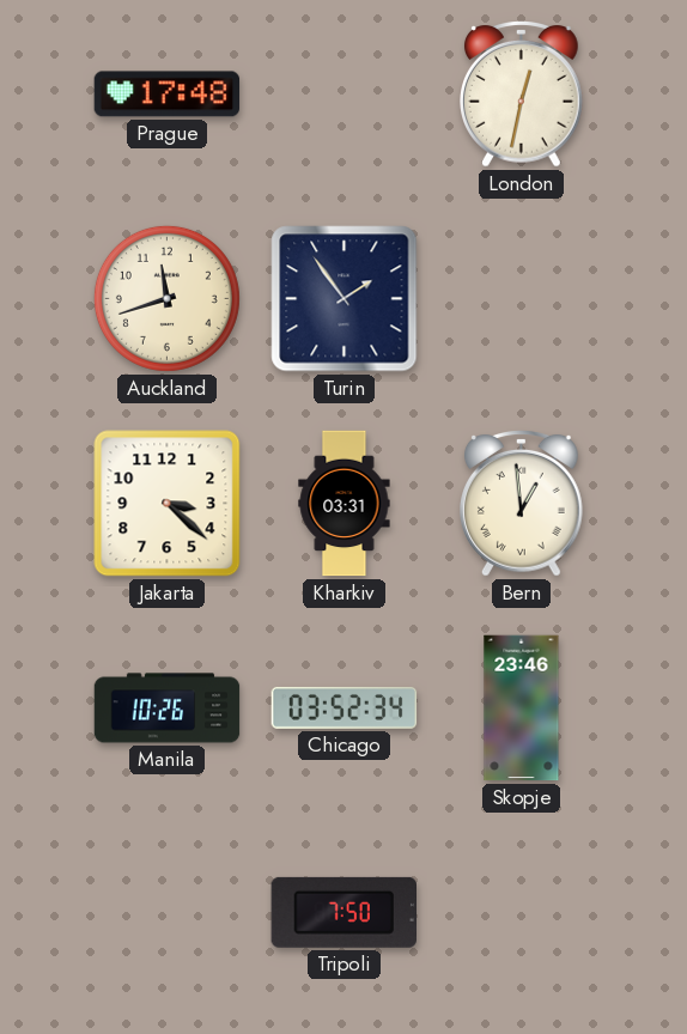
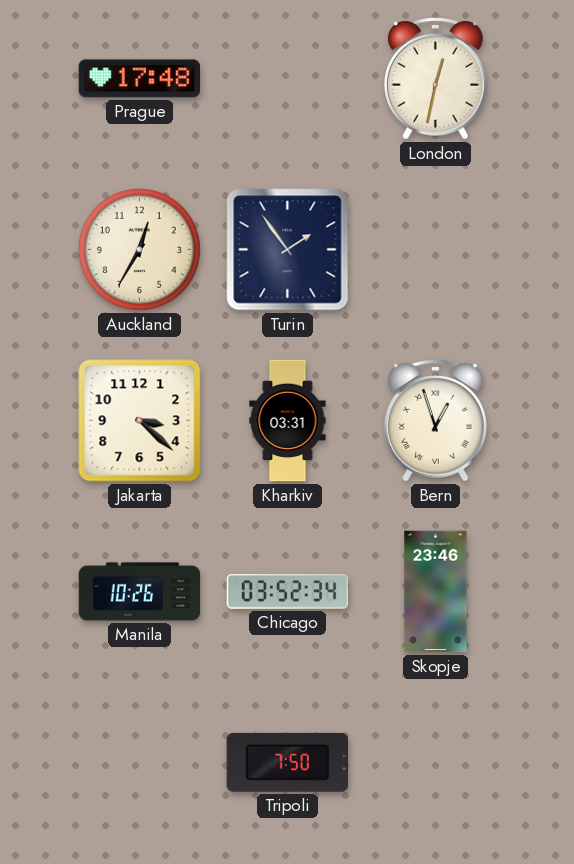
Auckland: 11:42 -> 12:35 (139, 249)
Bern: 12:59 -> 12:57 (436, 421)
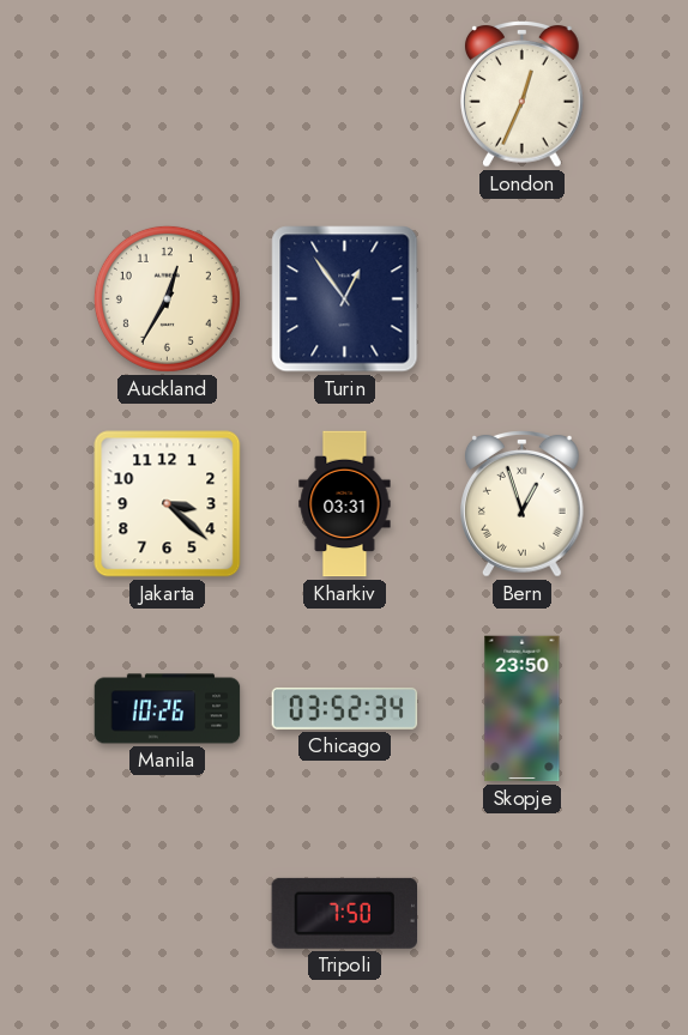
Prague: 17:48 -> none (140, 79)
London: 12:32 -> 12:34 (523, 95)
Turin: 1:54 -> 12:54 (345, 299)
Skopje: 23:46 -> 23:50 (523, 709)
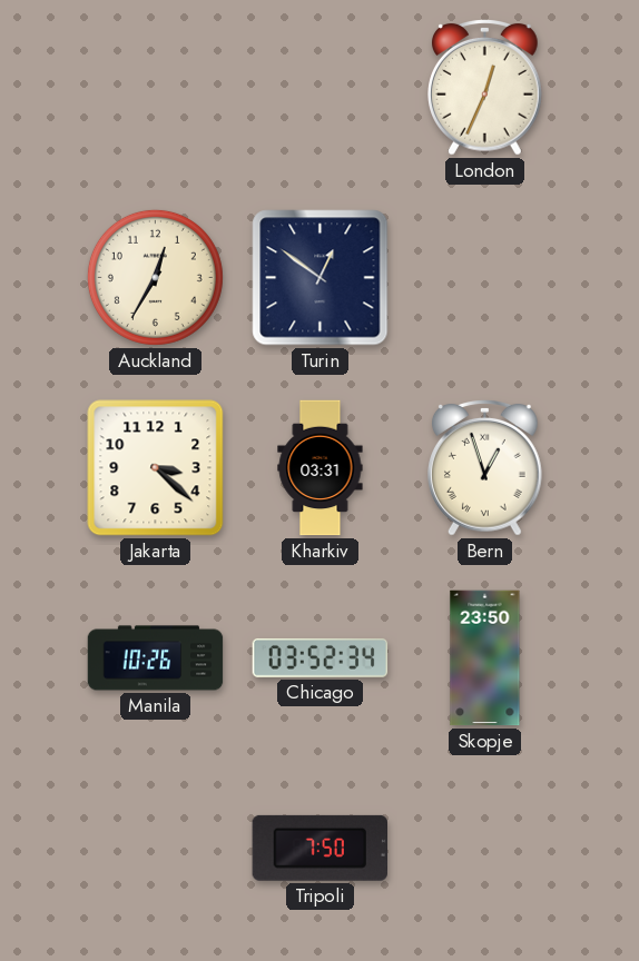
Turin: 12:54 -> 12:51 (321, 278)
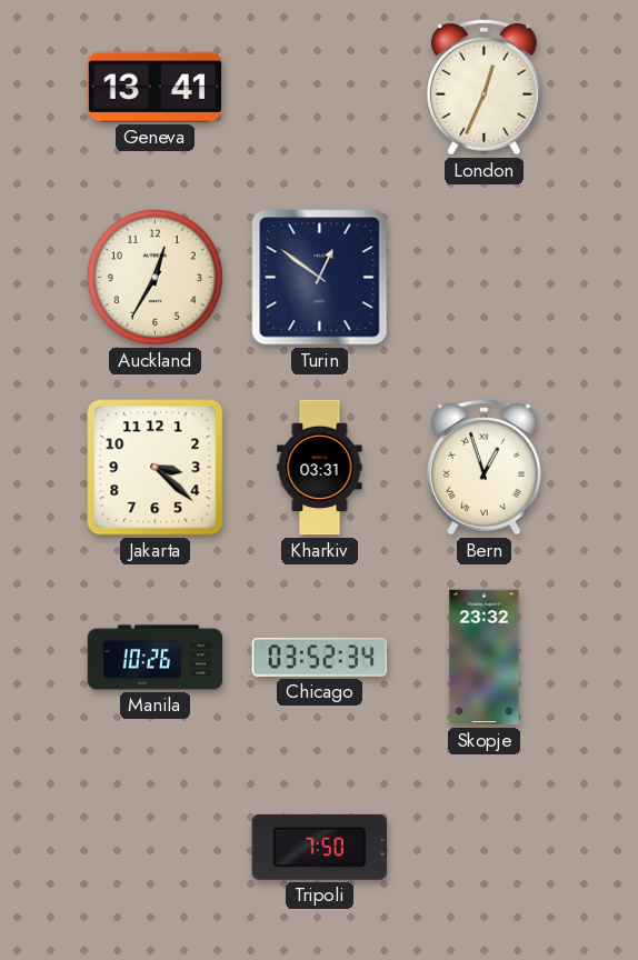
Geneva: none -> 13:41 (156, 87)
Skopje: 23:50 -> 23:32 (485, 658)
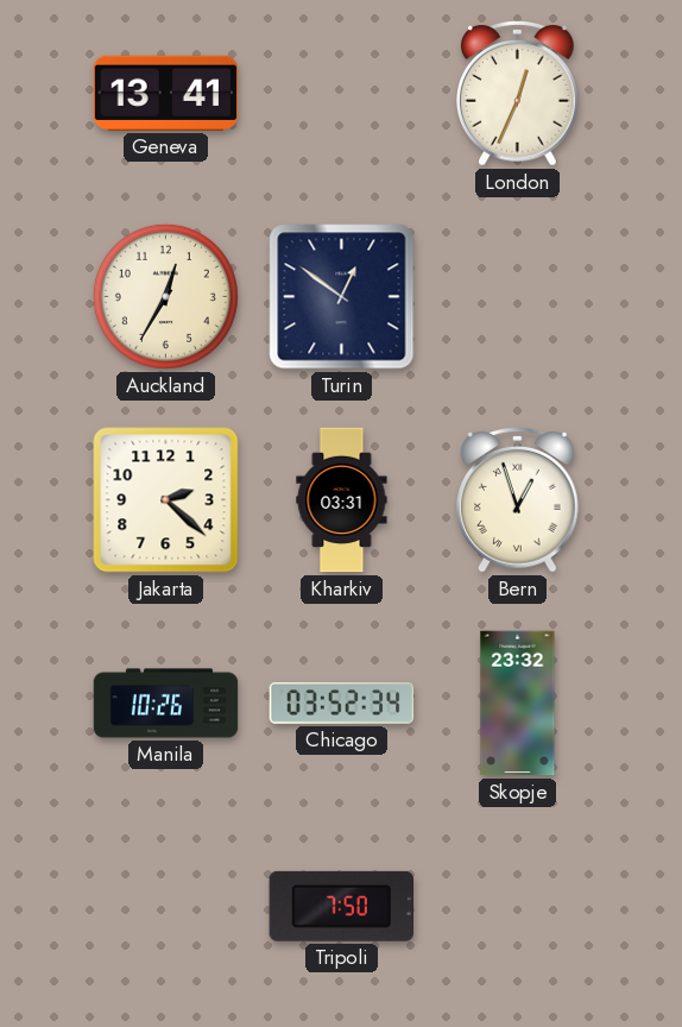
Jakarta: 3:22 -> 2:22 (166, 500)
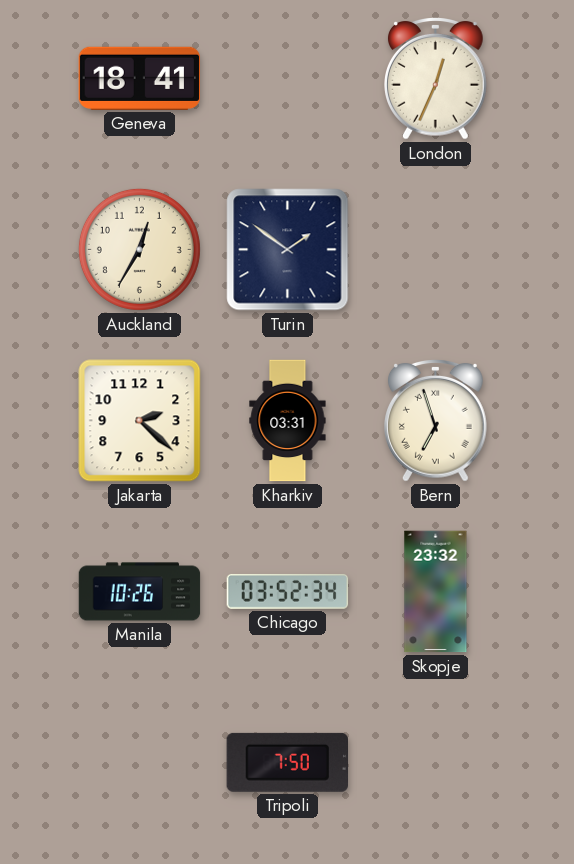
Geneva: 13:41 -> 18:41 (140, 78)
Turin: 12:51 -> 1:51 (288, 250)
Bern: 12:57 -> 6:57 (436, 421)
